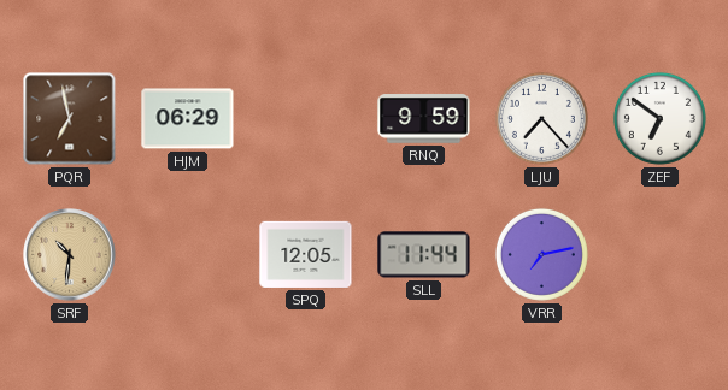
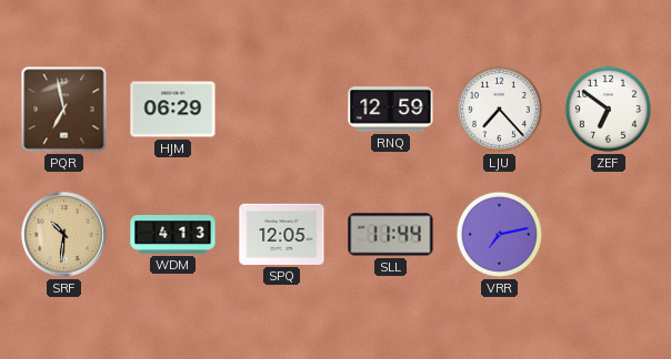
RNQ: 9:59 -> 12:59 (391, 110)
WDM: none -> 4:13 (173, 235)
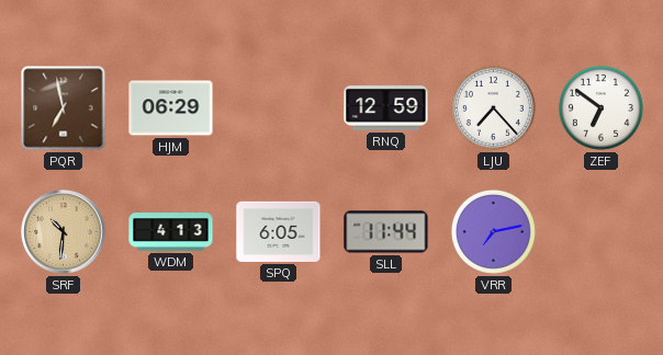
SPQ: 12:05 -> 6:05 (279, 231)
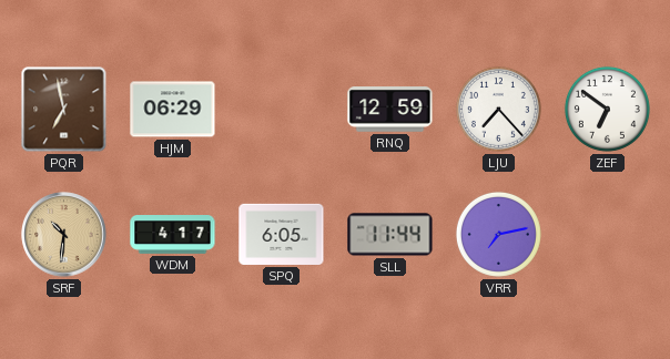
WDM: 4:13 -> 4:17 (173, 235)
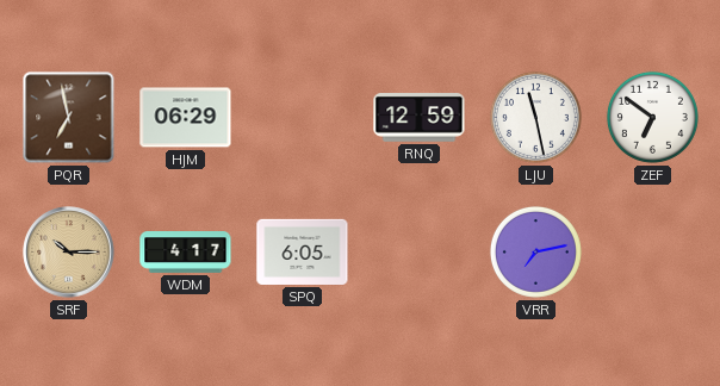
LJU: 7:23 -> 11:28 (535, 117)
SRF: 10:31 -> 10:15 (69, 253)
SLL: 11:44 -> none (390, 235)
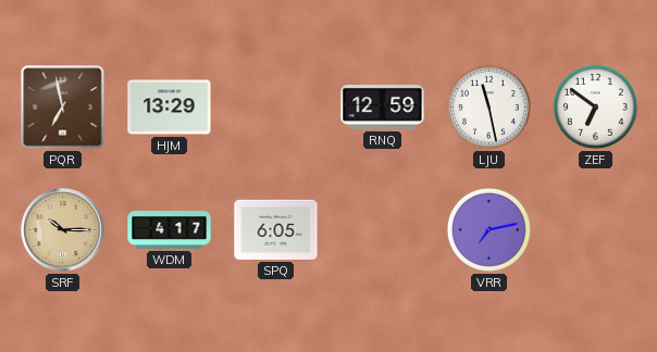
HJM: 06:29 -> 13:29 (170, 108)
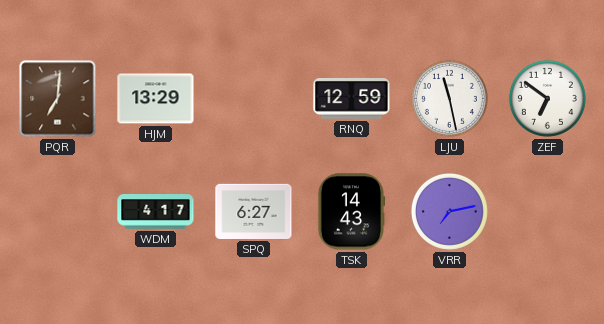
PQR: 6:58 -> 7:01 (58, 99)
SRF: 10:15 -> none (63, 230)
SPQ: 6:05 -> 6:27 (254, 211)
TSK: none -> 14:43 (351, 212)
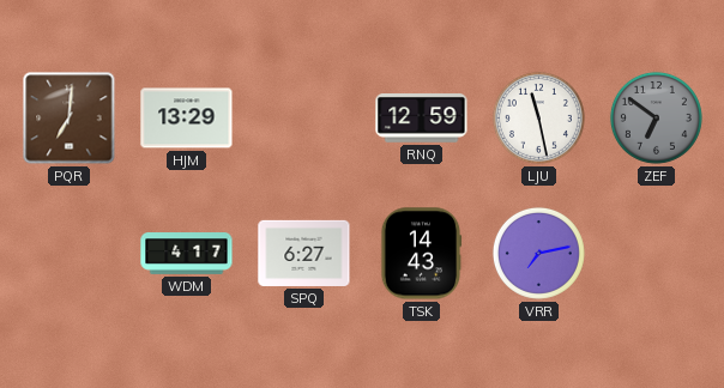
ZEF dial: white -> grey (656, 117)
